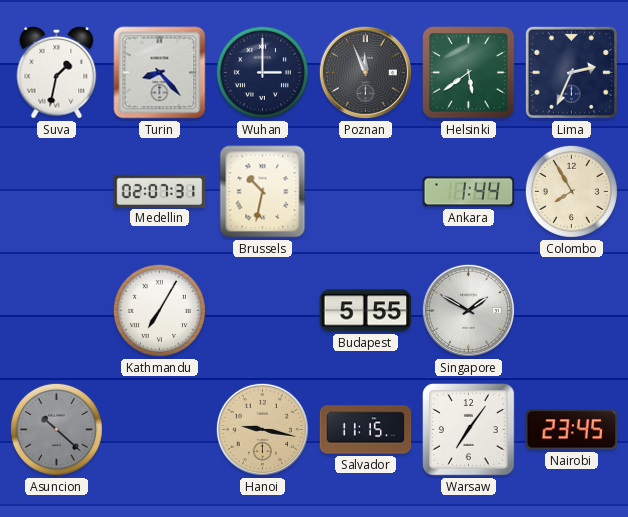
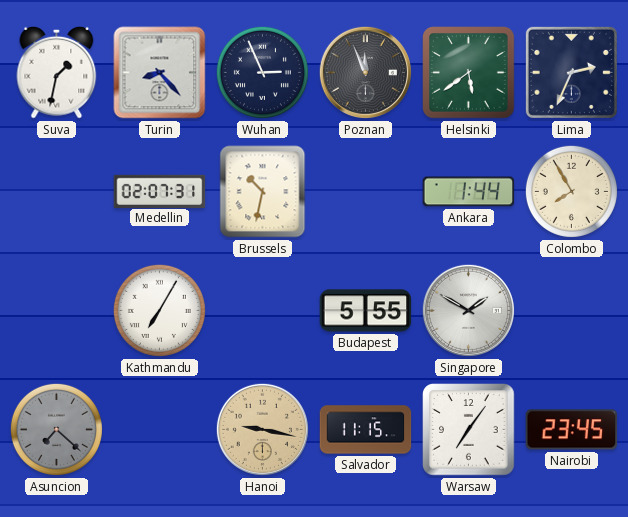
Wuhan: 3:00 -> 2:56 (262, 72)
Asuncion: 10:22 -> 7:22 (56, 429)
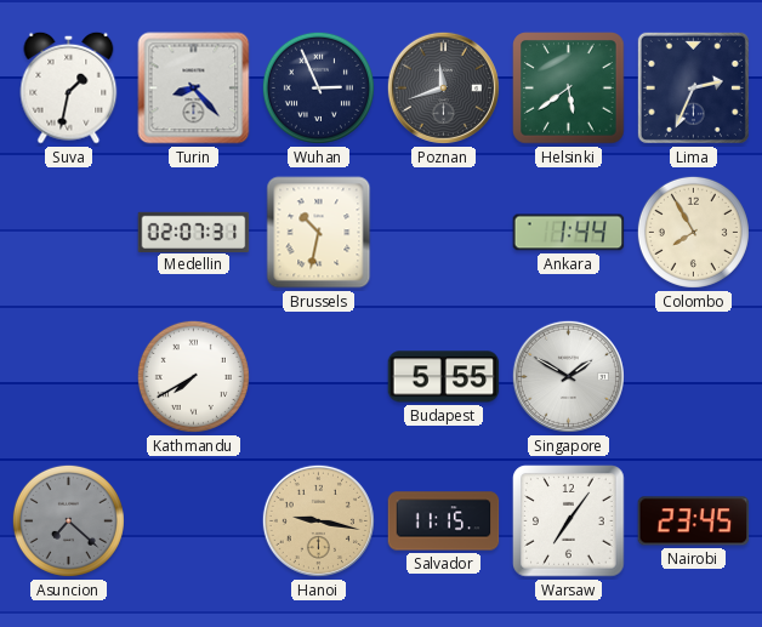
Poznan: 11:56 -> 11:42 (443, 87)
Kathmandu: 7:05 -> 7:40 (193, 376)
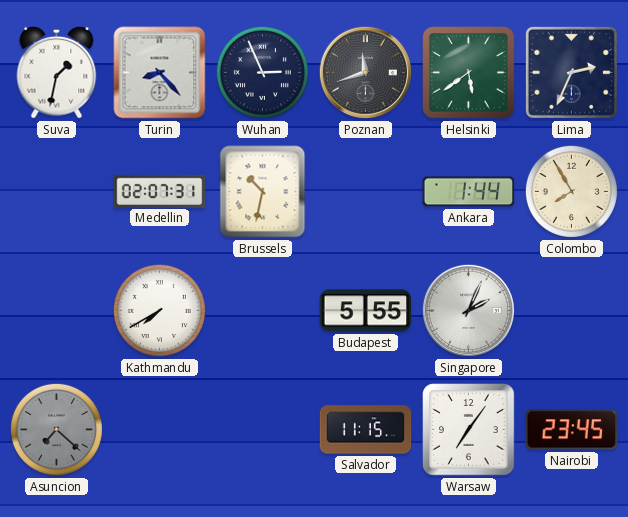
Singapore: 1:50 -> 2:04 (468, 310)
Hanoi: 9:17 -> none (318, 520)
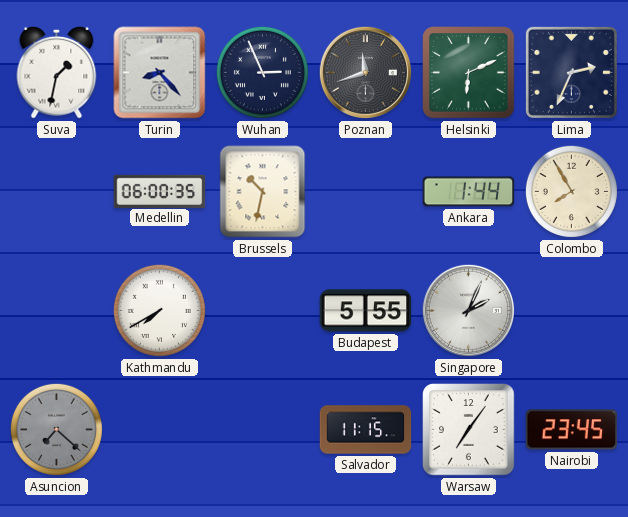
Helsinki: 5:39 -> 6:11 (469, 73)
Medellin: 02:07 -> 06:00 (160, 191)
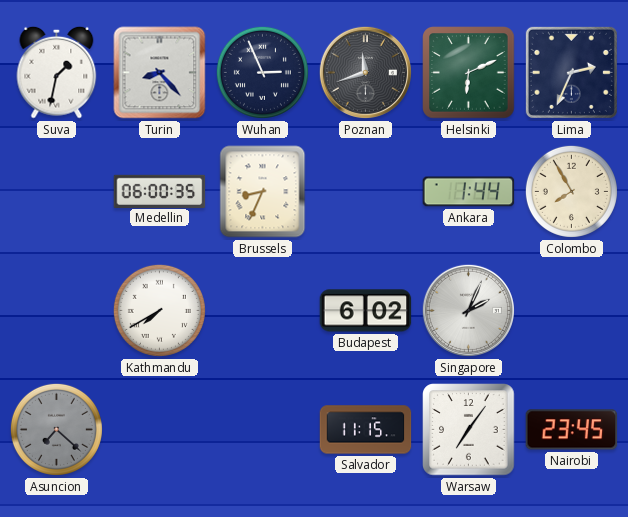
Brussels: 10:32 -> 8:34 (263, 192)
Budapest: 5:55 -> 6:02 (366, 311)
